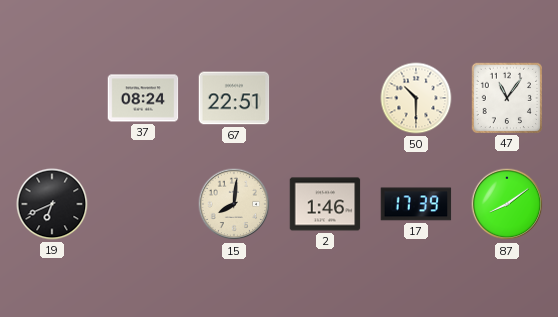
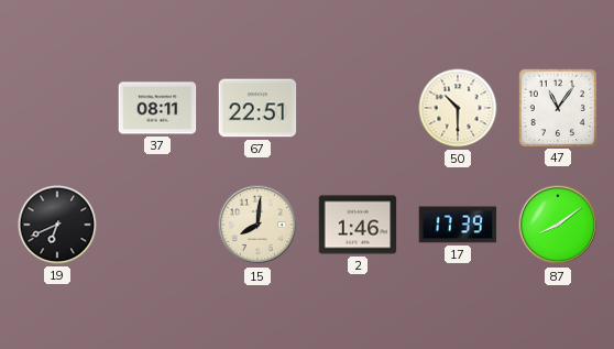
37: 08:24 -> 08:11 (157, 108)
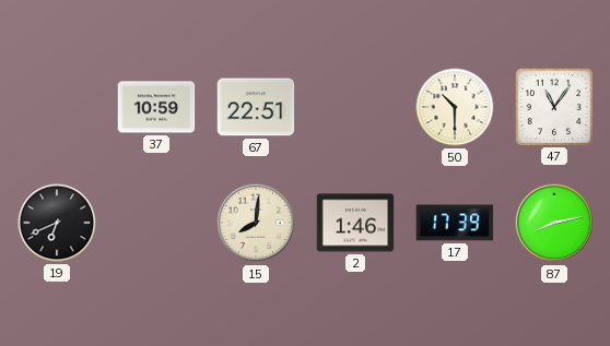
37: 08:11 -> 10:59 (156, 107)
87: 8:09 -> 8:13 (554, 223)
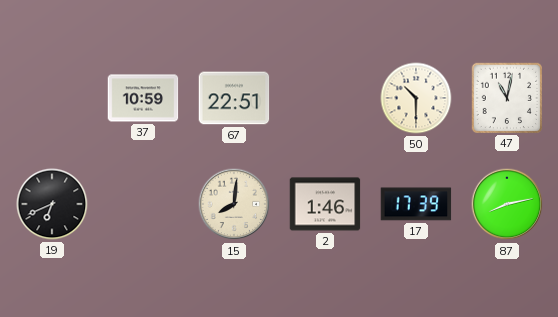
47: 11:06 -> 11:02 (506, 97)
